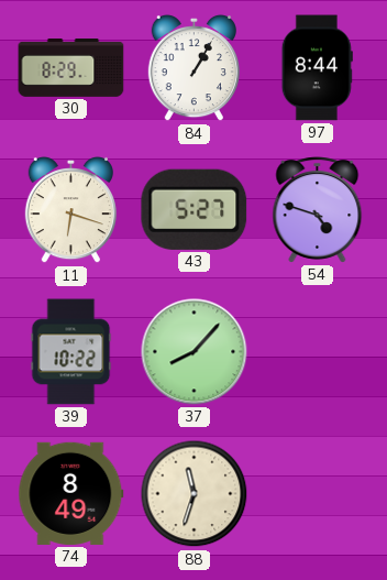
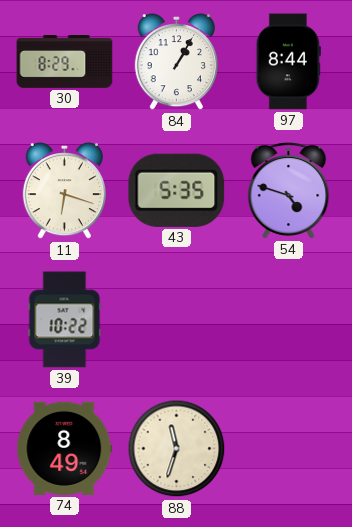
43: 5:27 -> 5:35 (177, 190)
37: 8:07 -> none (195, 352)
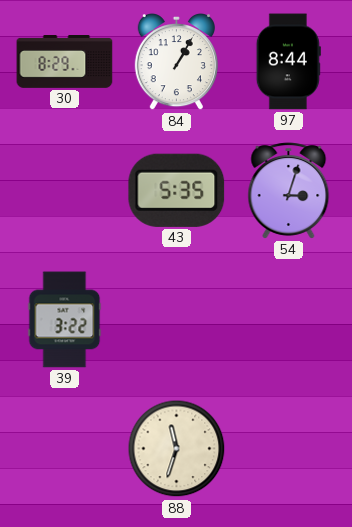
11: 6:18 -> none (64, 191)
54: 4:48 -> 3:03 (289, 191)
39: 10:22 -> 3:22 (65, 320)
74: 8:49 -> none (65, 448)
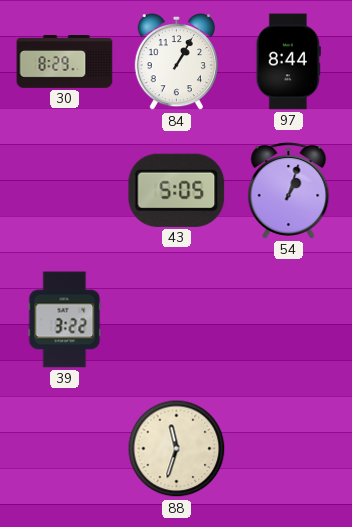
43: 5:35 -> 5:05 (177, 190)
54: 3:03 -> 1:03 (289, 191)
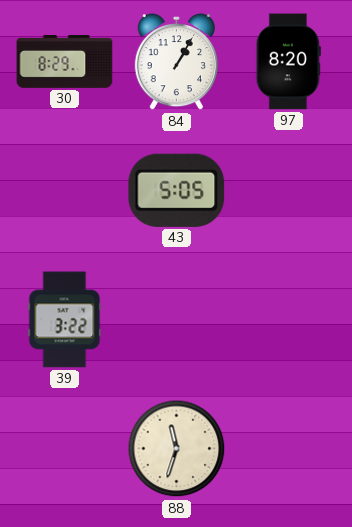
97: 8:44 -> 8:20 (288, 62)
54: 1:03 -> none (289, 191)
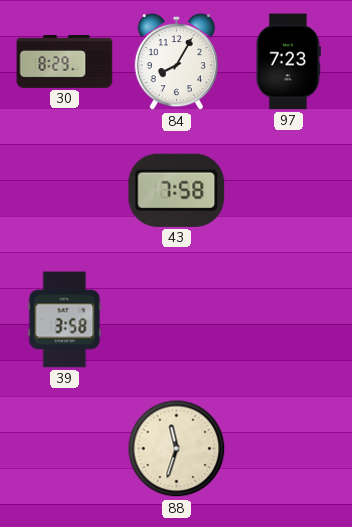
84: 1:05 -> 8:05 (176, 62)
97: 8:20 -> 7:23 (288, 62)
43: 5:05 -> 7:58 (177, 190)
39: 3:22 -> 3:58 (65, 320)
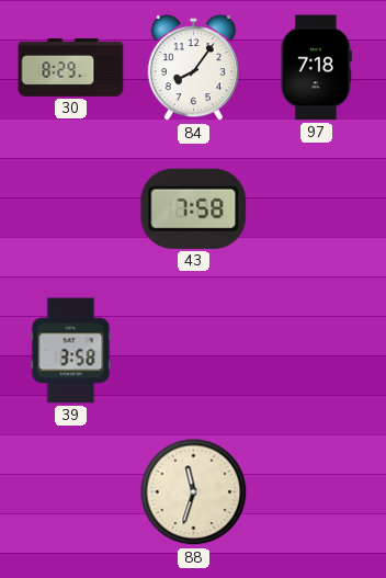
84: 8:05 -> 8:06 (193, 68)
97: 7:23 -> 7:18 (316, 68)
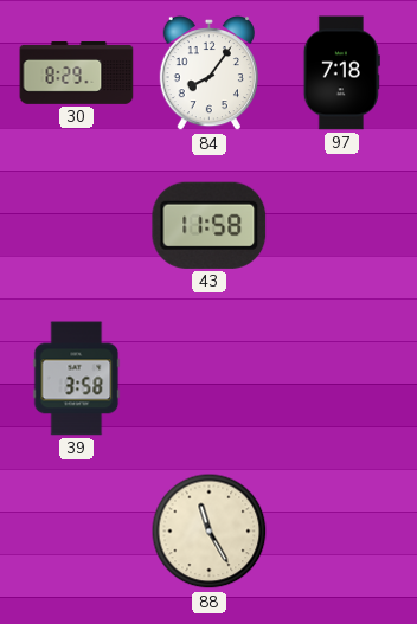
43: 7:58 -> 11:58 (210, 225)
88: 11:33 -> 11:25 (210, 532)
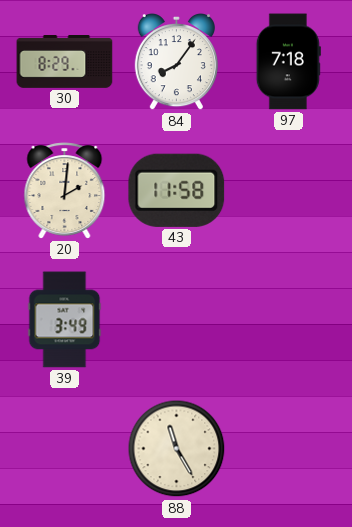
20: none -> 2:01 (65, 191)
39: 3:58 -> 3:49 (65, 320)
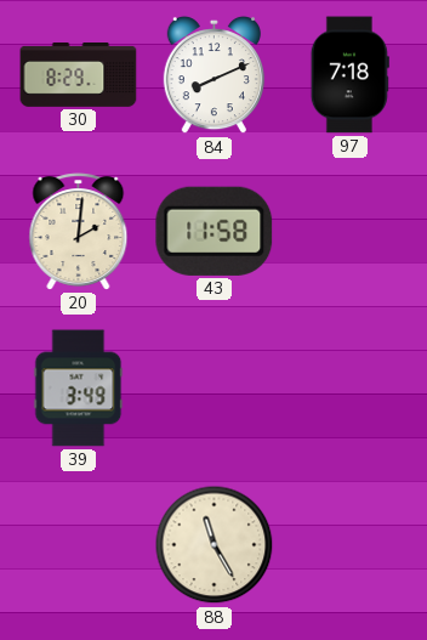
84: 8:06 -> 8:11 (213, 75)
